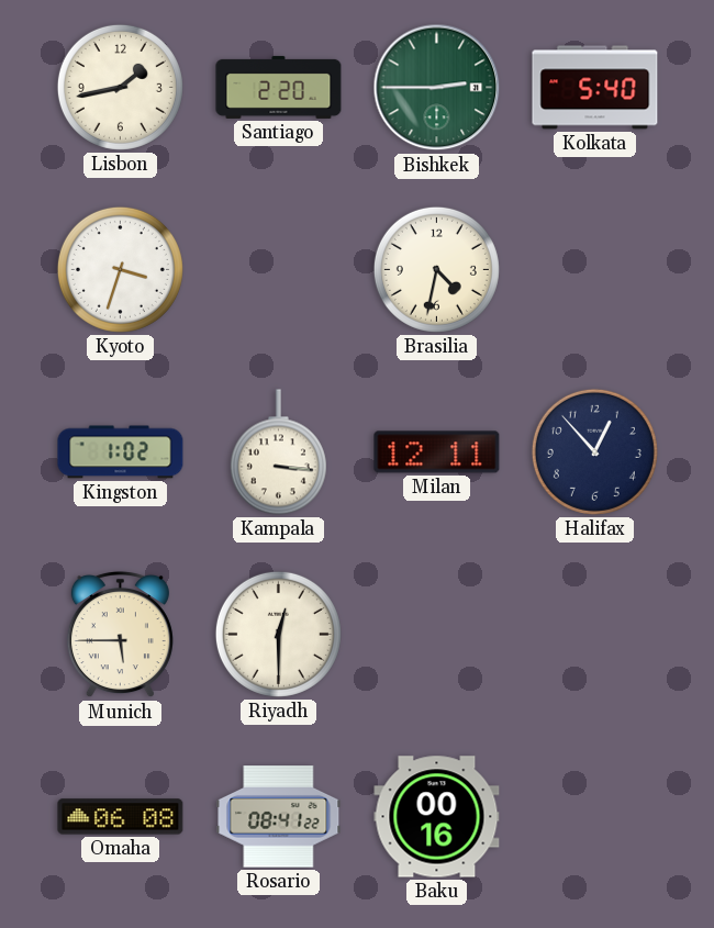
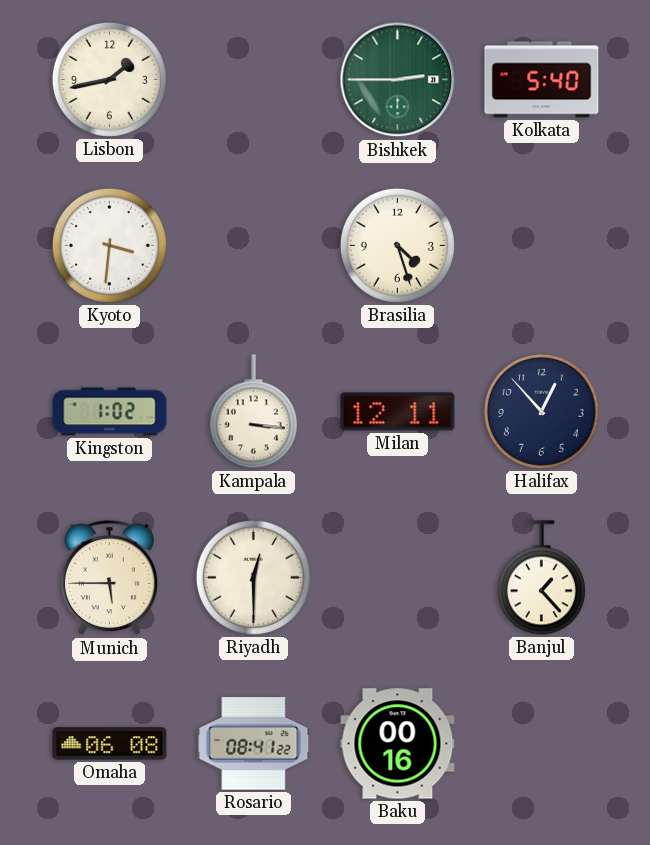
Santiago: 2:20 -> none (279, 87)
Kyoto: 3:33 -> 3:31 (109, 245)
Brasilia: 4:32 -> 4:27 (397, 245)
Banjul: none -> 1:23 (541, 578)
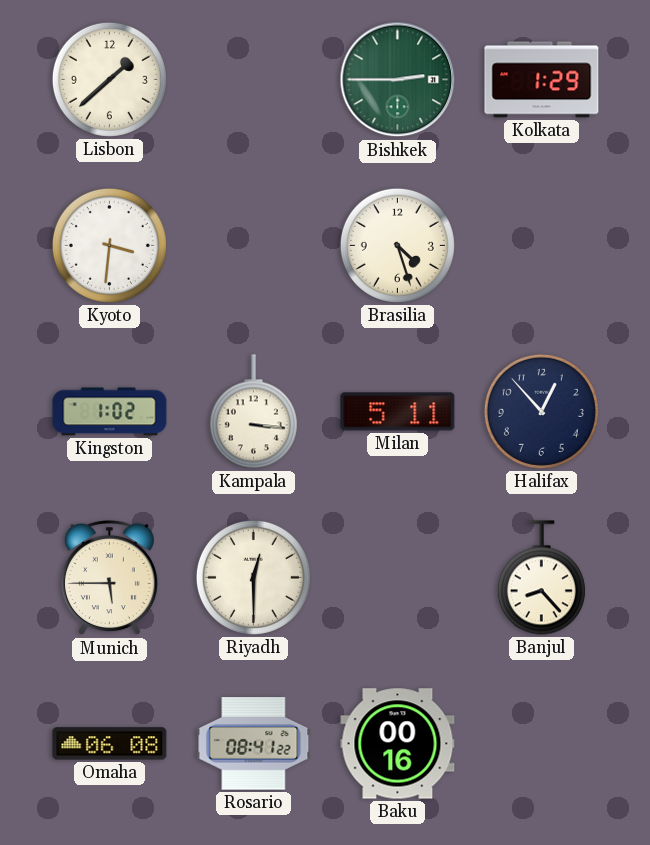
Lisbon: 1:43 -> 1:38 (109, 79)
Kolkata: 5:40 -> 1:29 (542, 80)
Milan: 12:11 -> 5:11 (398, 412)
Banjul: 1:23 -> 8:23 (541, 578)
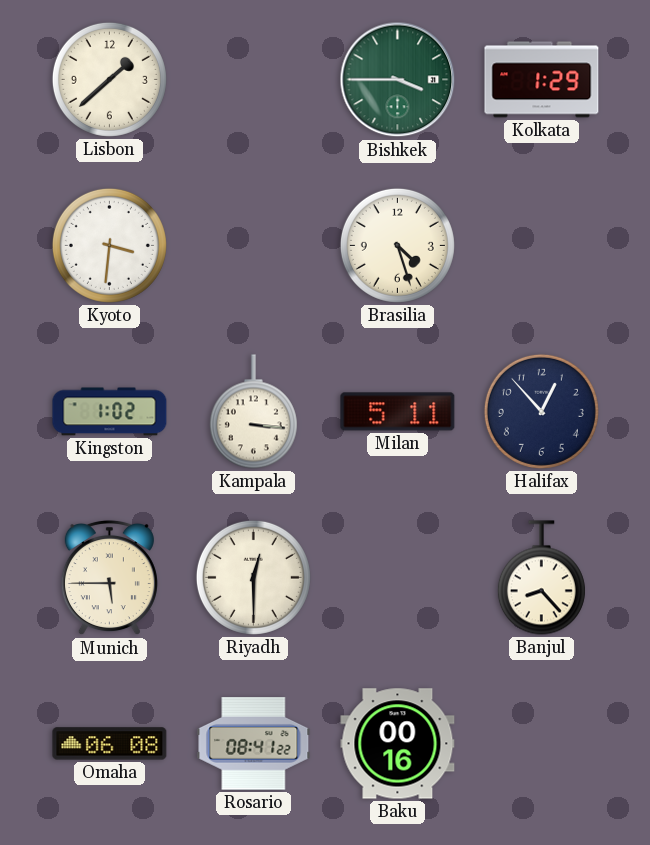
Bishkek: 2:45 -> 3:45 (398, 80)
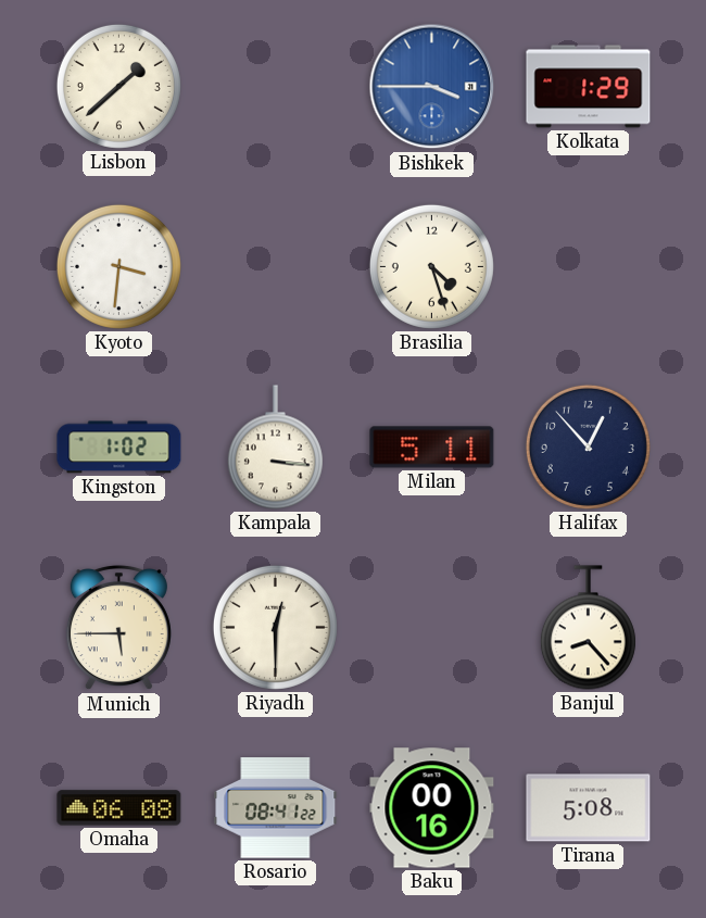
Bishkek dial: green -> blue (432, 87)
Tirana: none -> 5:08 (589, 808)
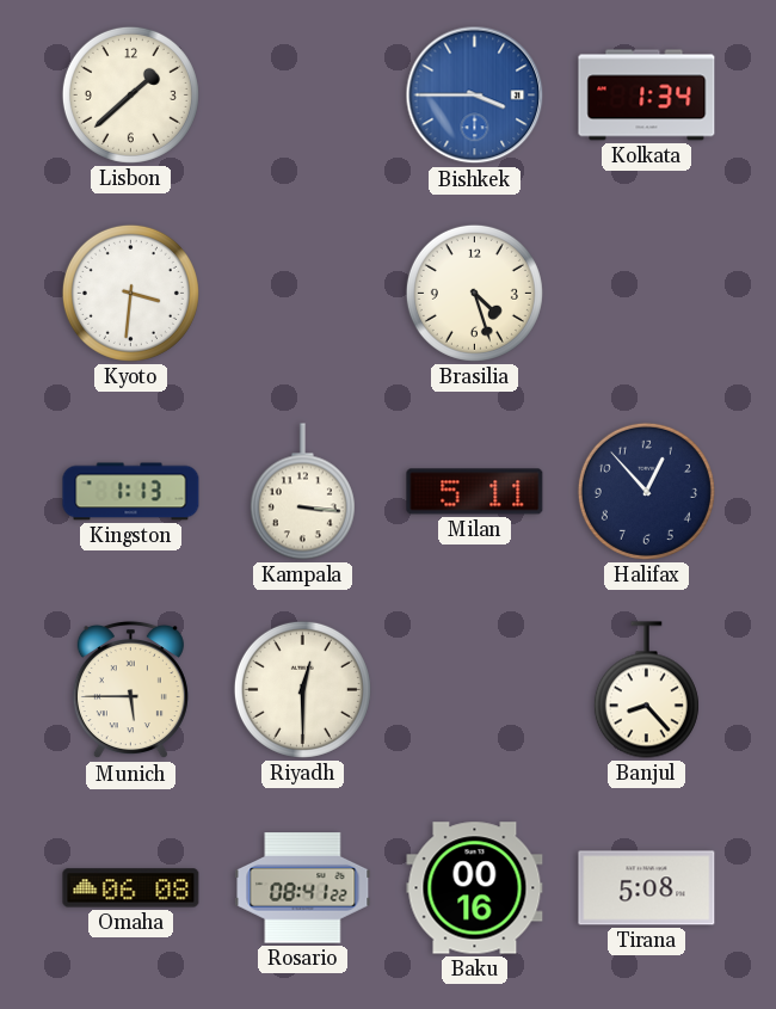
Kolkata: 1:29 -> 1:34 (647, 96)
Kingston: 1:02 -> 1:13 (131, 492)
